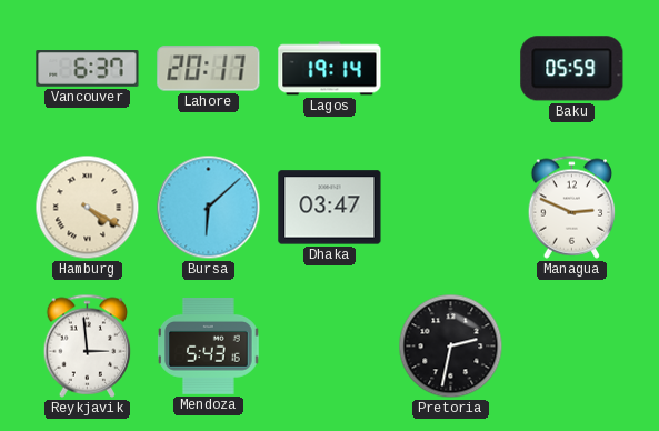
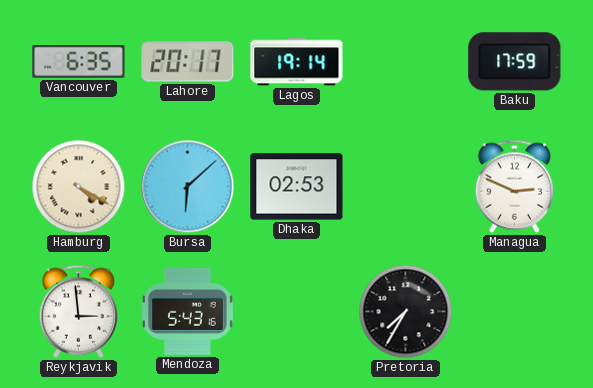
Vancouver: 6:37 -> 6:35 (79, 62)
Baku: 05:59 -> 17:59 (515, 62)
Dhaka: 03:47 -> 02:53 (297, 187)
Pretoria: 2:32 -> 7:35 (406, 312)
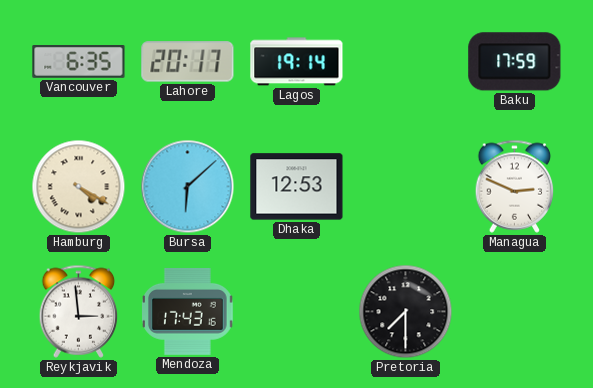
Dhaka: 02:53 -> 12:53 (297, 187)
Mendoza: 5:43 -> 17:43 (188, 312)
Pretoria: 7:35 -> 7:30 (406, 312)
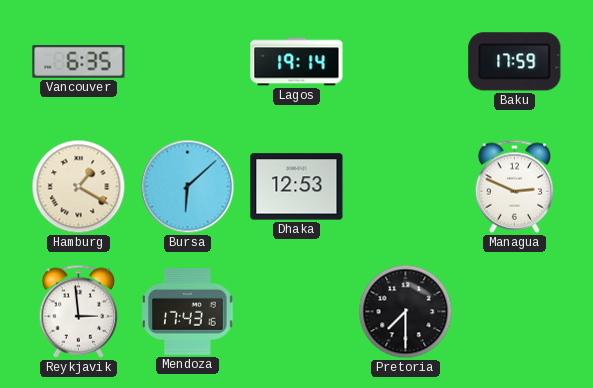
Lahore: 20:17 -> none (188, 62)
Hamburg: 4:20 -> 1:20 (79, 187)
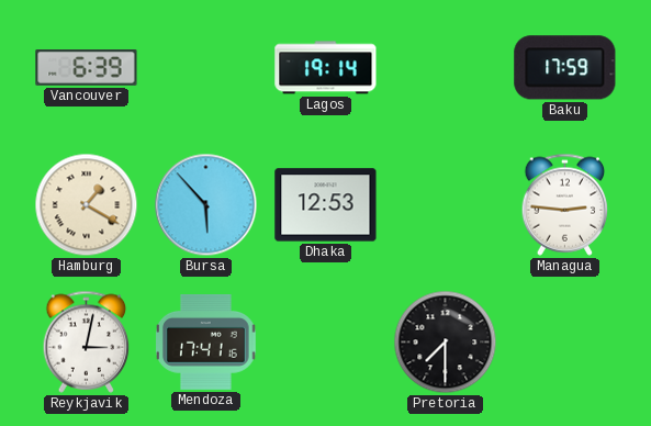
Vancouver: 6:35 -> 6:39 (87, 68)
Bursa: 6:08 -> 5:53 (206, 205)
Managua: 2:49 -> 2:46 (565, 204)
Reykjavik: 2:59 -> 3:02 (87, 341)
Mendoza: 17:43 -> 17:41 (206, 343)
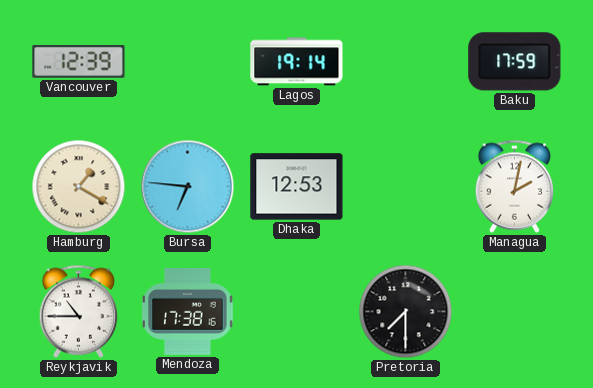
Vancouver: 6:39 -> 12:39 (79, 62)
Bursa: 5:53 -> 6:46 (188, 187)
Managua: 2:46 -> 2:02 (515, 186)
Reykjavik: 3:02 -> 10:45 (79, 311)
Mendoza: 17:41 -> 17:38 (188, 312)
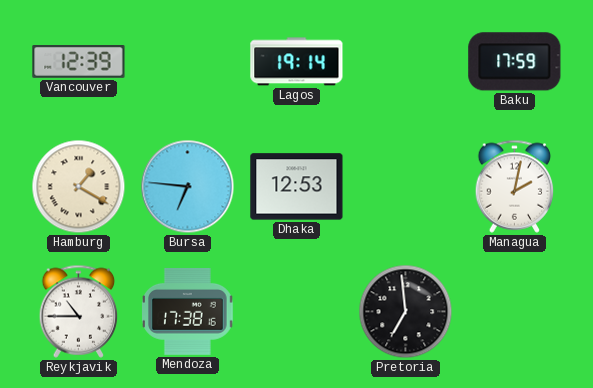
Pretoria: 7:30 -> 6:59 (406, 312)
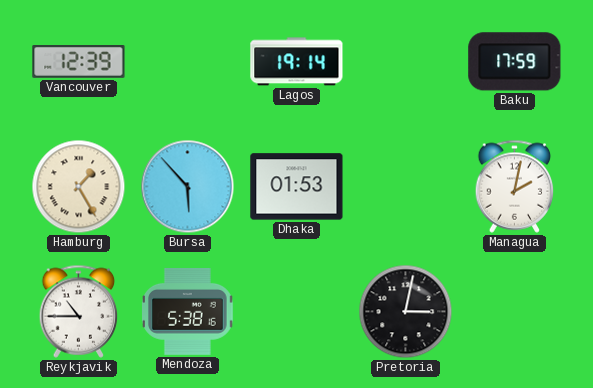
Hamburg: 1:20 -> 1:25 (79, 187)
Bursa: 6:46 -> 5:53 (188, 187)
Dhaka: 12:53 -> 01:53 (297, 187)
Mendoza: 17:38 -> 5:38 (188, 312)
Pretoria: 6:59 -> 3:02 (406, 312)
